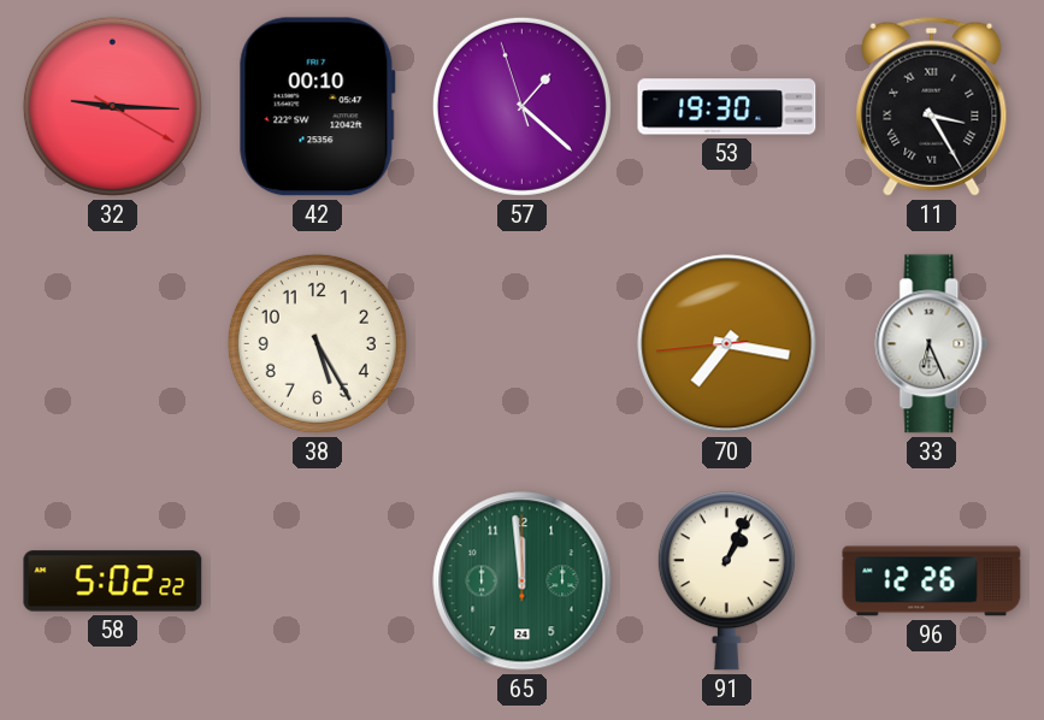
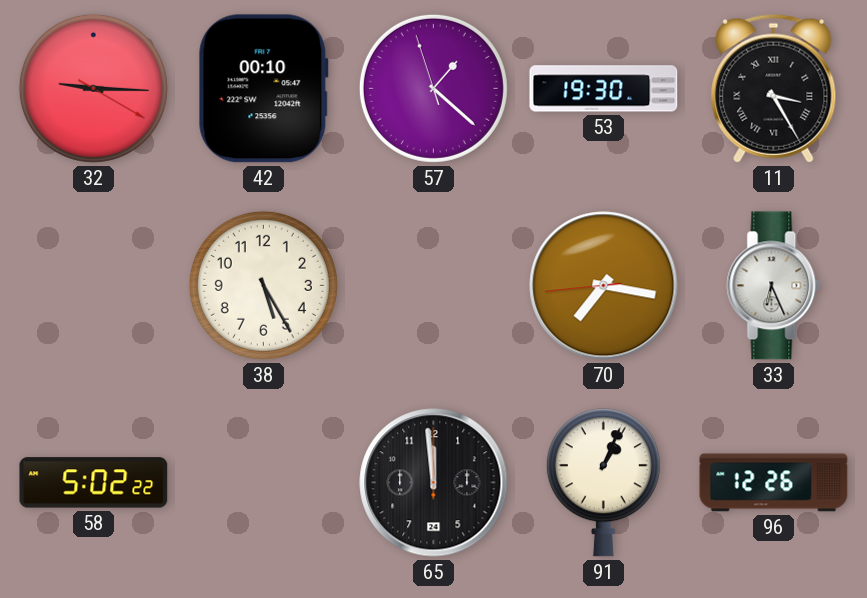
65 dial: green -> black (434, 483)
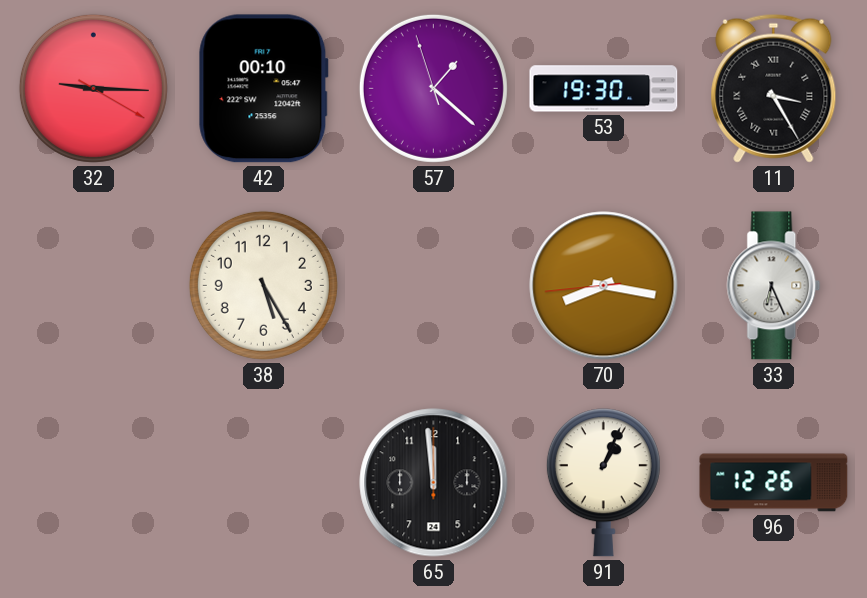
70: 7:16 -> 8:16 (604, 286)
58: 5:02 -> none (94, 483)
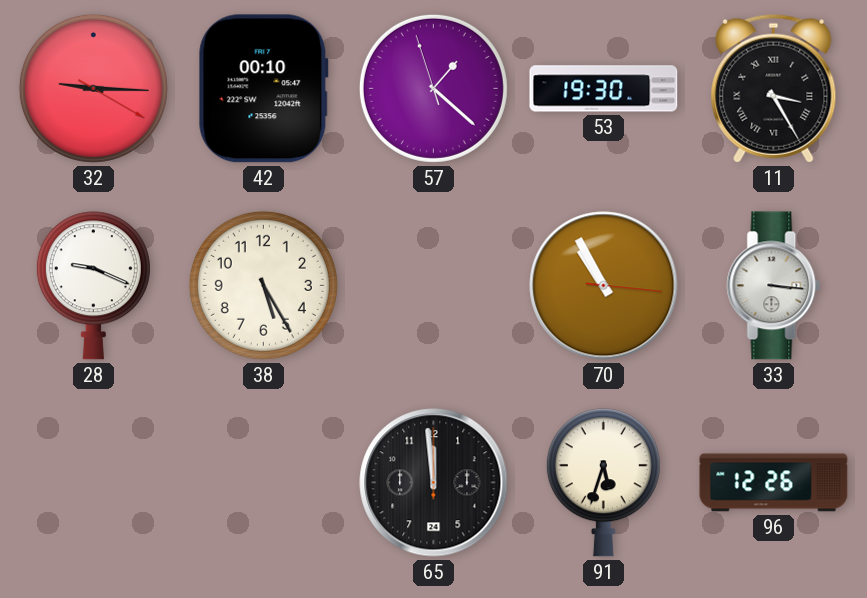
28: none -> 9:19 (93, 286)
70: 8:16 -> 10:55 (604, 286)
33: 6:26 -> 3:16 (774, 286)
91: 1:04 -> 5:33 (603, 483)
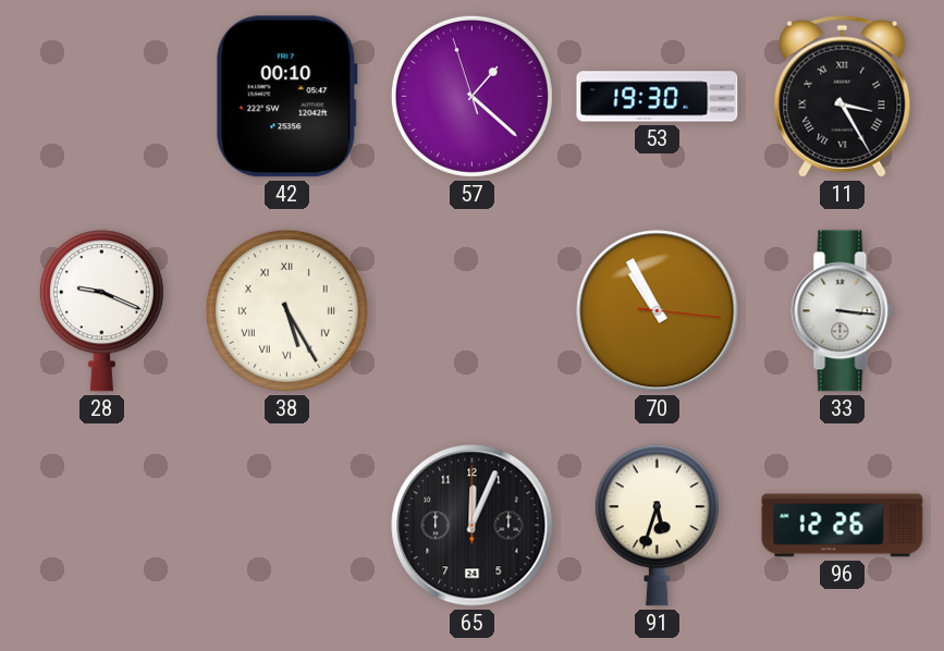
32: 9:15 -> none (93, 88)
38 numerals: Arabic -> Roman (286, 310)
65: 11:59 -> 12:04 (473, 526)
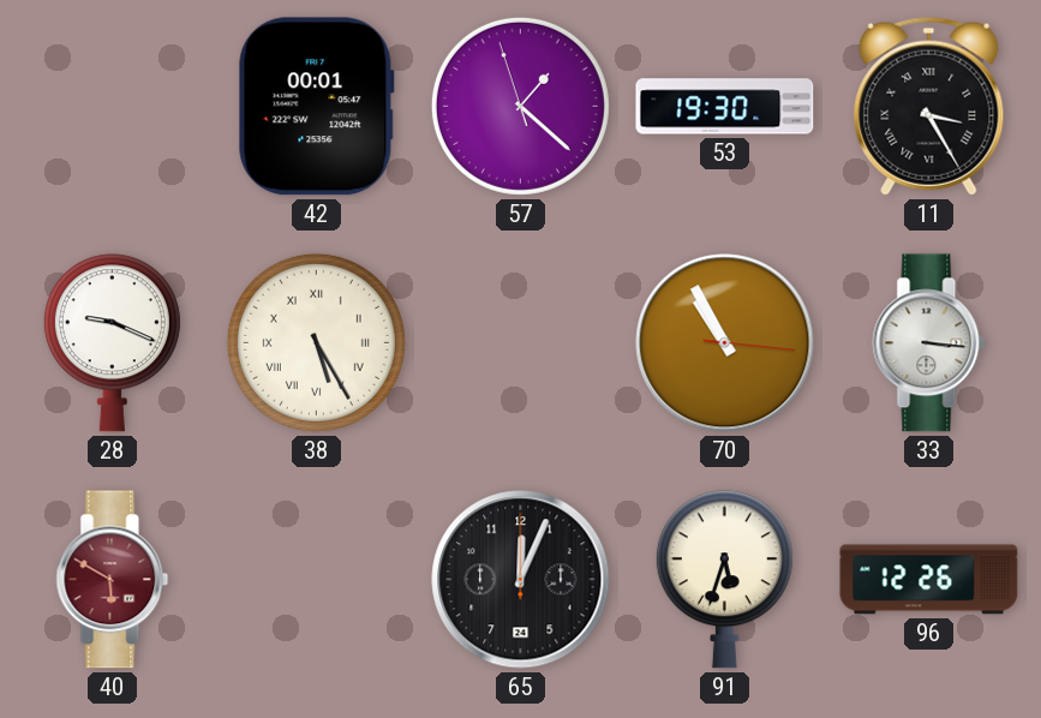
42: 00:10 -> 00:01 (316, 107)
40: none -> 5:50 (113, 580)
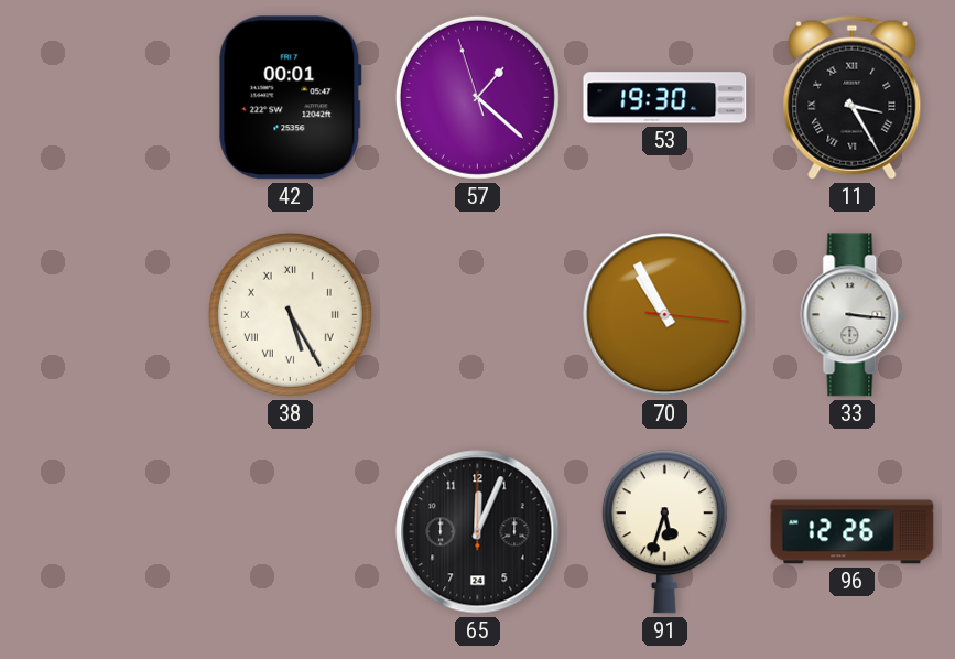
28: 9:19 -> none (112, 343)
40: 5:50 -> none (113, 580)
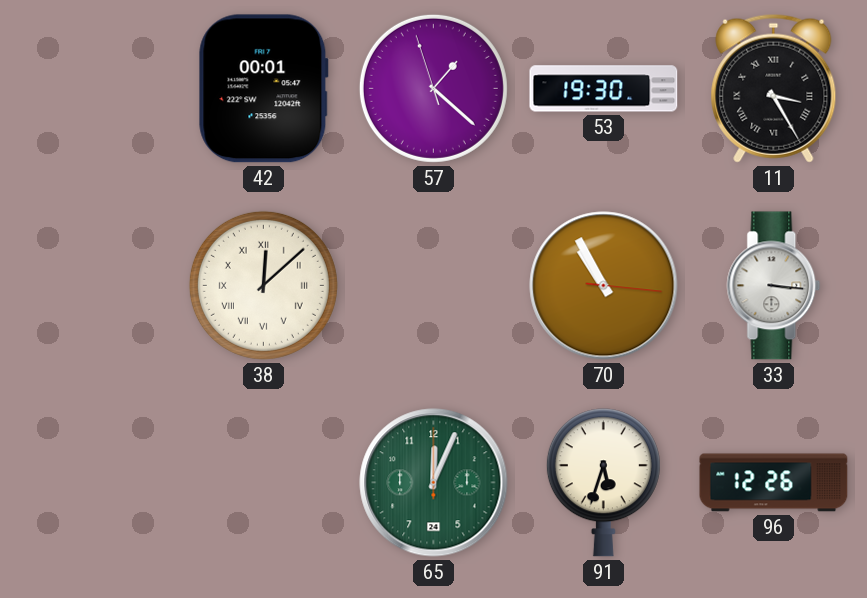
38: 5:25 -> 12:08 (263, 285)
65 dial: black -> green (434, 483)
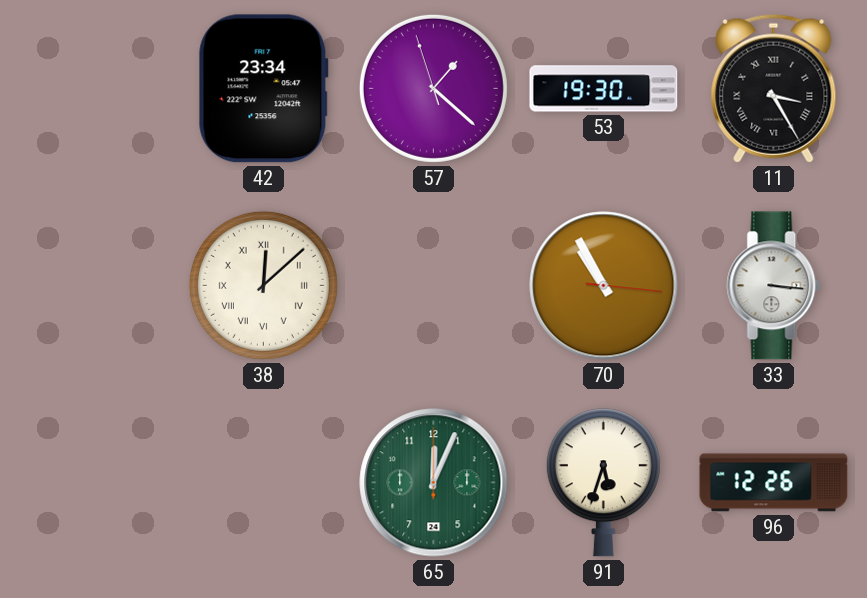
42: 00:01 -> 23:34 (263, 89)
